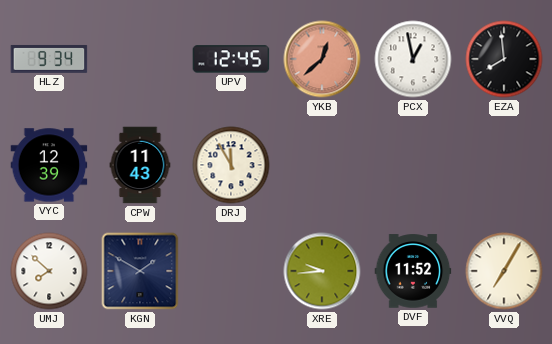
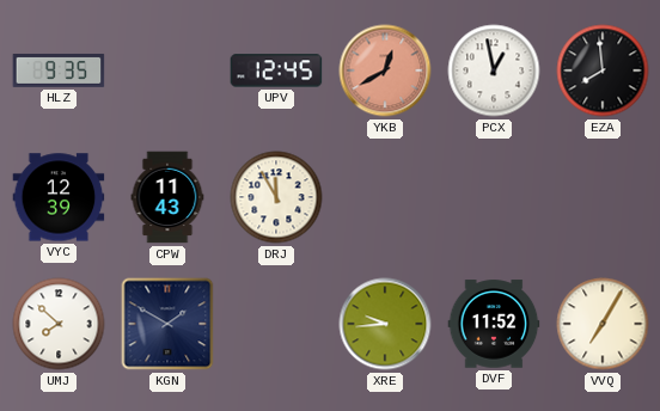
HLZ: 9:34 -> 9:35 (59, 70)
YKB: 12:38 -> 12:40 (385, 70)
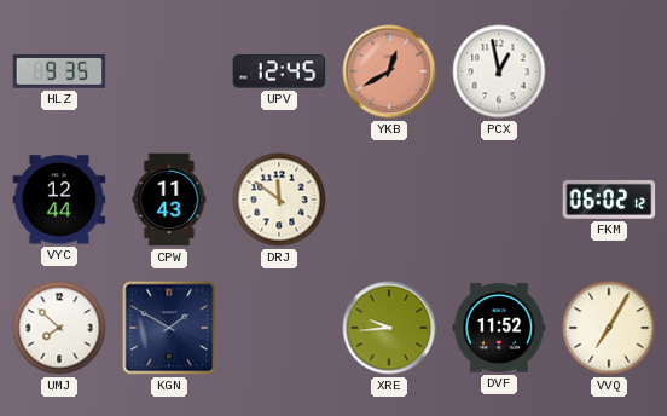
EZA: 7:59 -> none (603, 70)
VYC: 12:39 -> 12:44 (59, 200)
DRJ: 11:55 -> 11:51 (279, 200)
FKM: none -> 06:02 (609, 200)
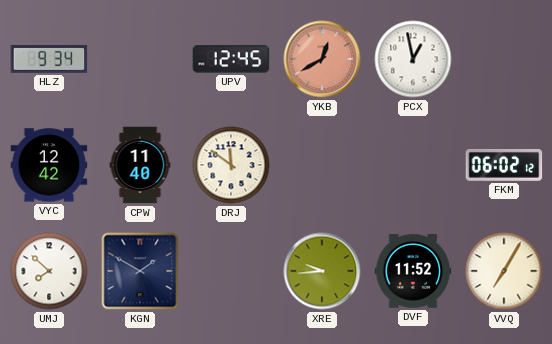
HLZ: 9:35 -> 9:34 (49, 59)
VYC: 12:44 -> 12:42 (49, 165)
CPW: 11:43 -> 11:40 (140, 165)
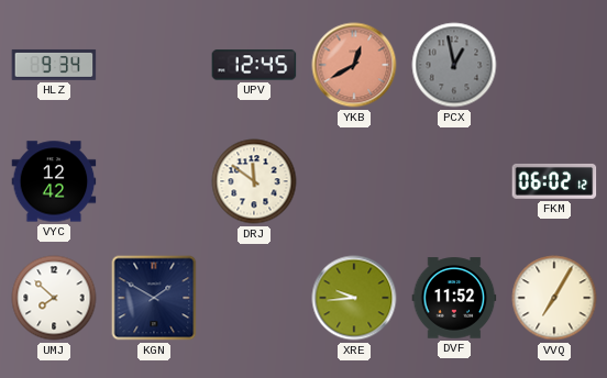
PCX dial: white -> grey (454, 65)
CPW: 11:40 -> none (140, 165)
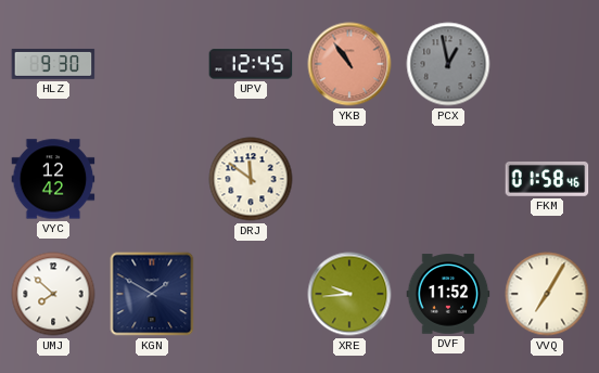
HLZ: 9:34 -> 9:30 (53, 64)
YKB: 12:40 -> 10:54 (349, 64)
FKM: 06:02 -> 01:58 (547, 179)
